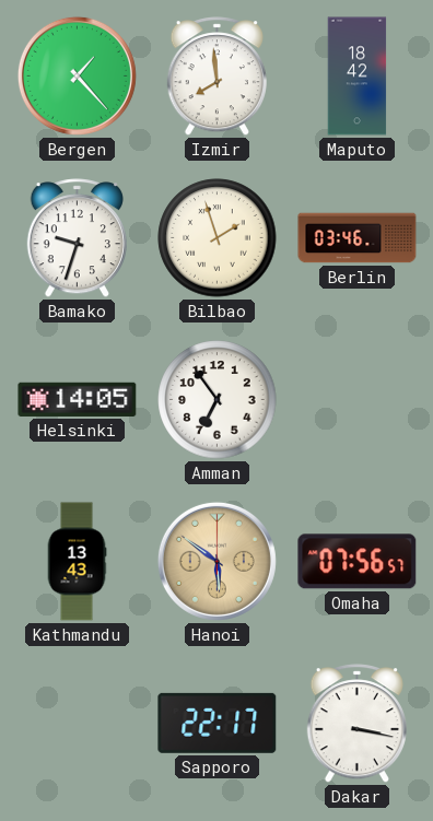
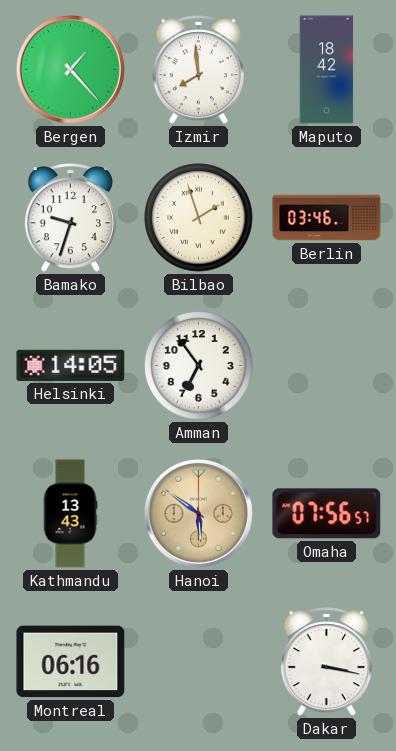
Montreal: none -> 06:16 (71, 662)
Sapporo: 22:17 -> none (218, 723)
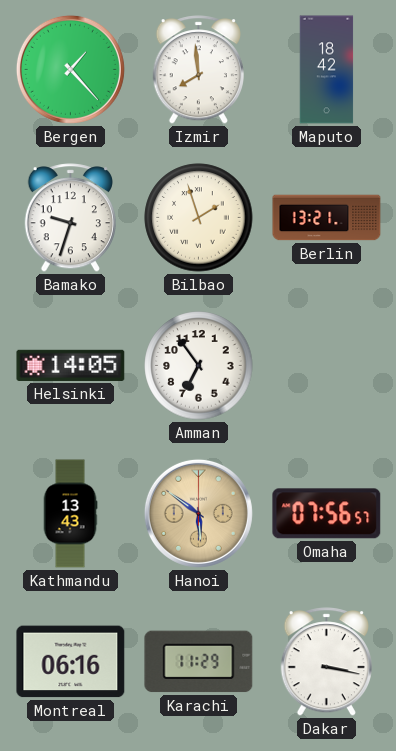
Berlin: 03:46 -> 13:21 (327, 218)
Karachi: none -> 11:29 (199, 662)
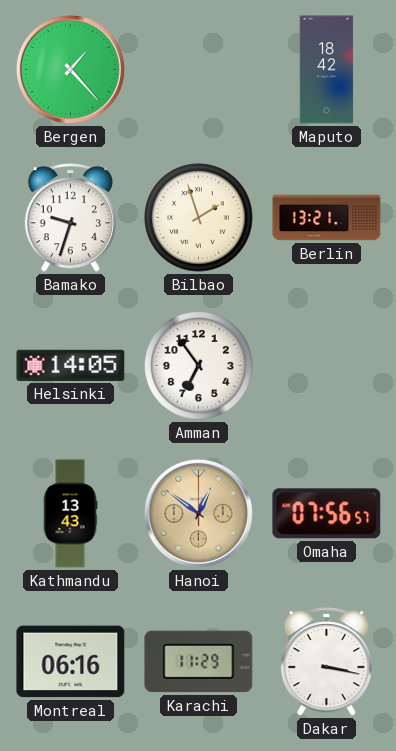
Izmir: 7:59 -> none (198, 70)
Hanoi: 5:51 -> 12:51 (198, 513)
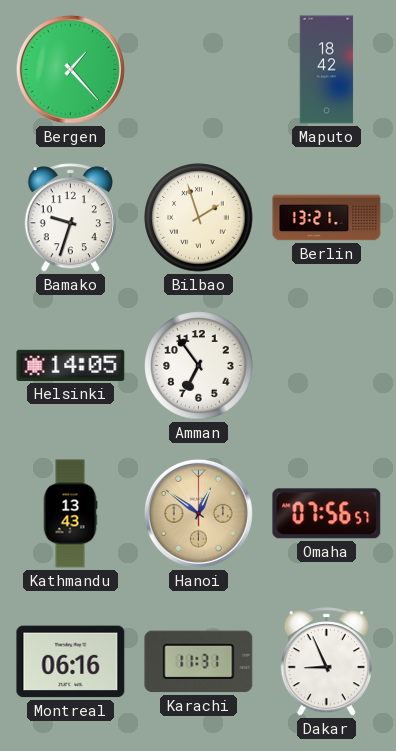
Karachi: 11:29 -> 11:31 (199, 662)
Dakar: 3:17 -> 8:56 (326, 662)
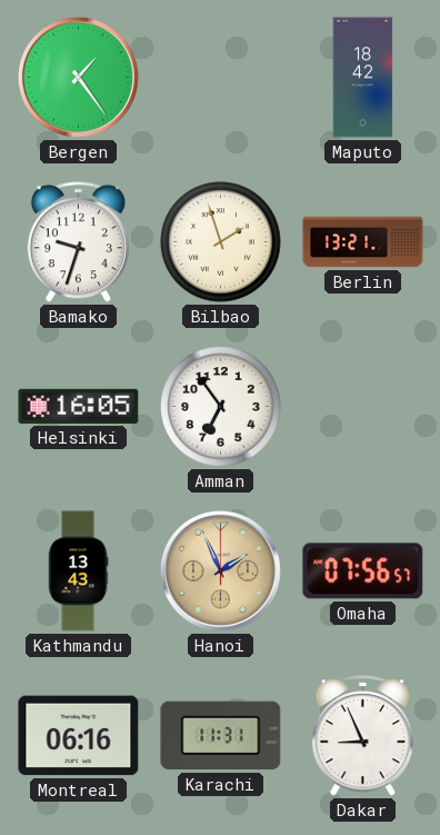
Bergen: 1:23 -> 1:24 (78, 77)
Helsinki: 14:05 -> 16:05 (79, 406)
Hanoi: 12:51 -> 1:56 (220, 570)
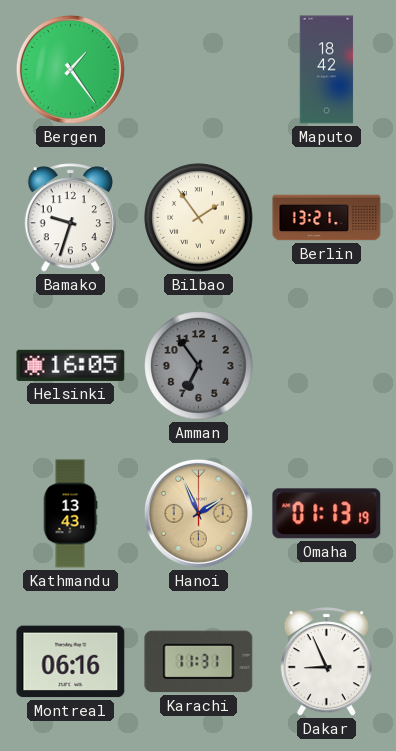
Bilbao: 1:57 -> 1:54 (199, 218)
Amman dial: white -> grey (199, 366)
Omaha: 07:56 -> 01:13 (327, 514)
